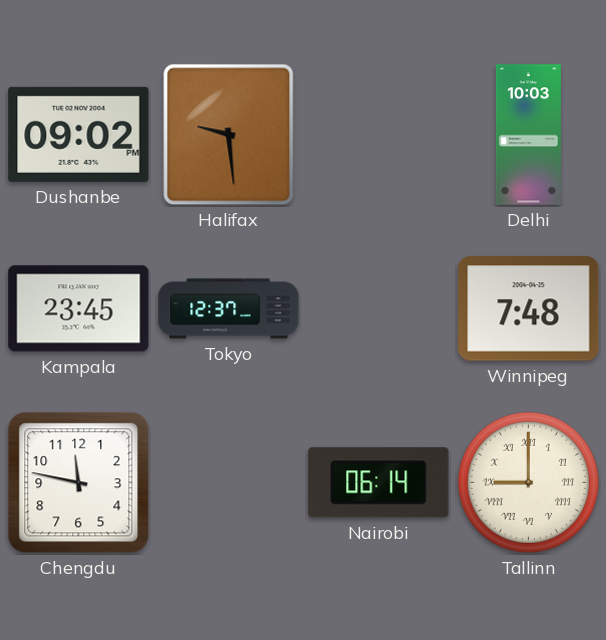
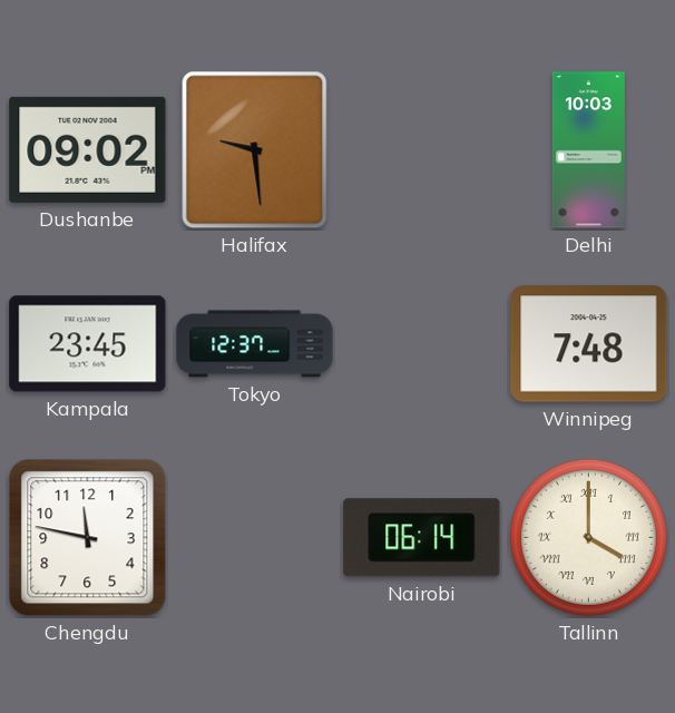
Tallinn: 9:00 -> 4:00 (588, 537)
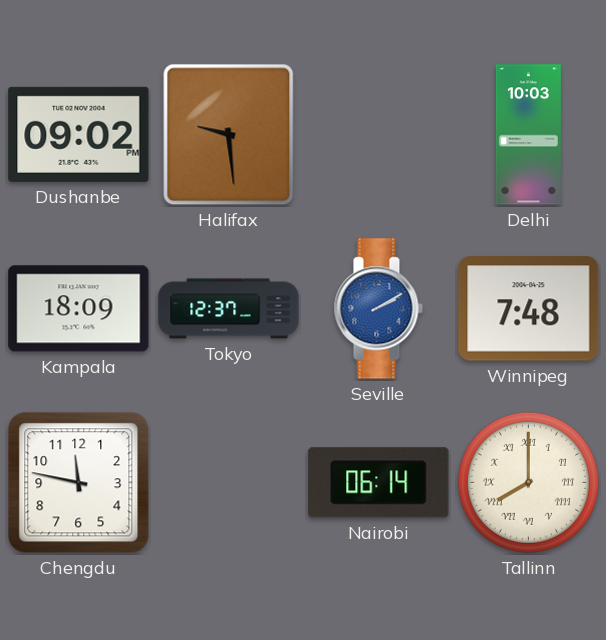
Kampala: 23:45 -> 18:09 (79, 309)
Seville: none -> 2:10 (378, 309)
Tallinn: 4:00 -> 8:00 (528, 482)
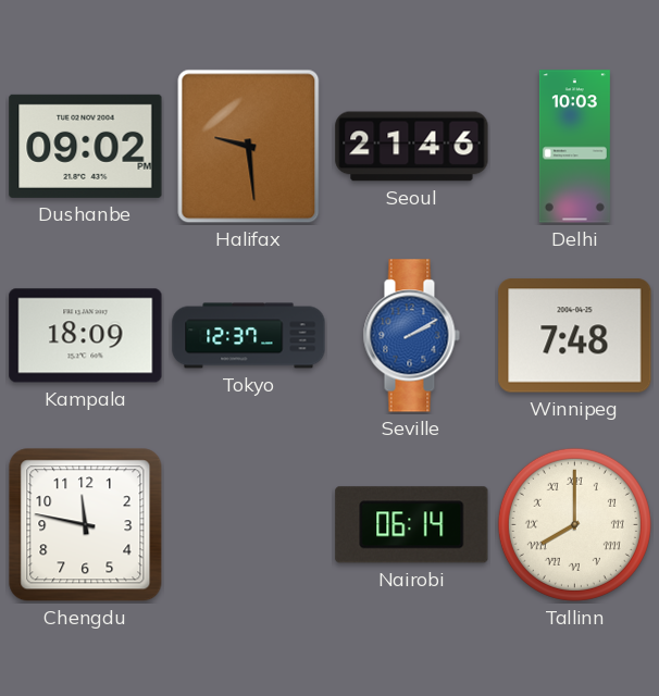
Seoul: none -> 21:46 (412, 147)
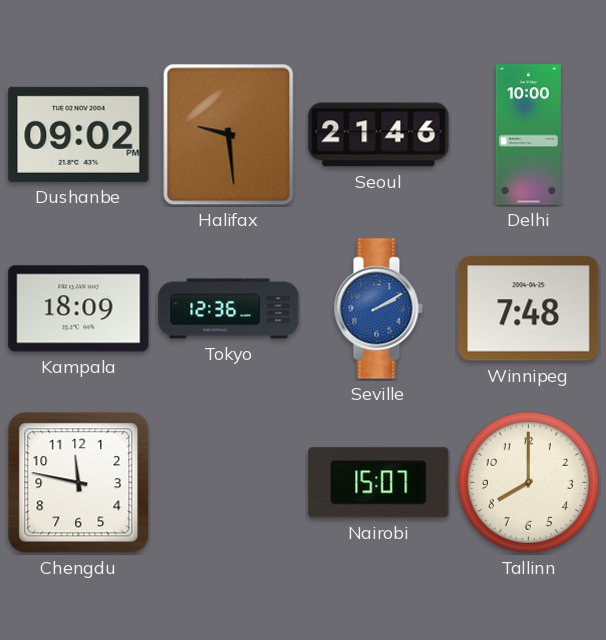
Delhi: 10:03 -> 10:00 (528, 135)
Tokyo: 12:37 -> 12:36 (229, 309)
Nairobi: 06:14 -> 15:07 (379, 483)
Tallinn numerals: Roman -> Arabic (528, 482)
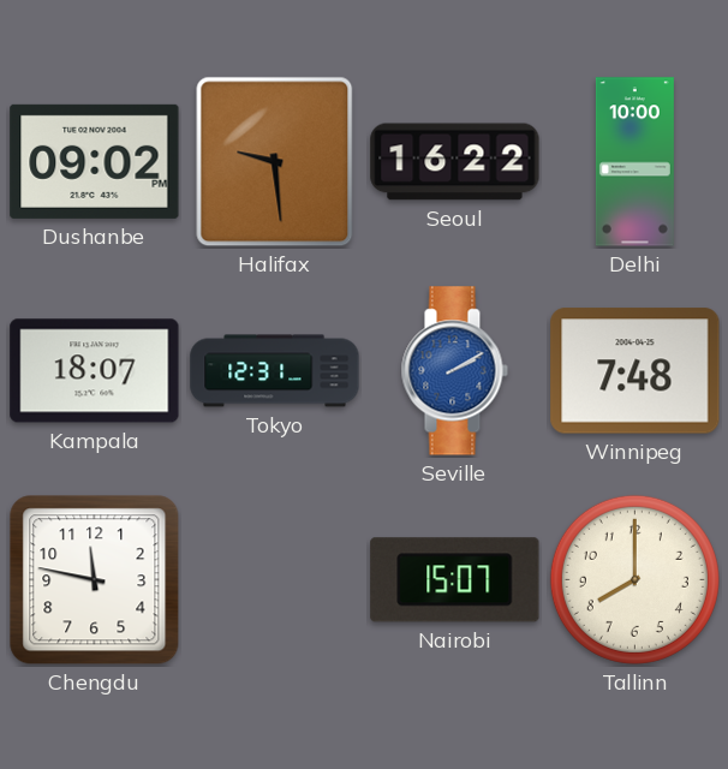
Seoul: 21:46 -> 16:22 (455, 162)
Kampala: 18:09 -> 18:07 (95, 371)
Tokyo: 12:36 -> 12:31 (275, 371)
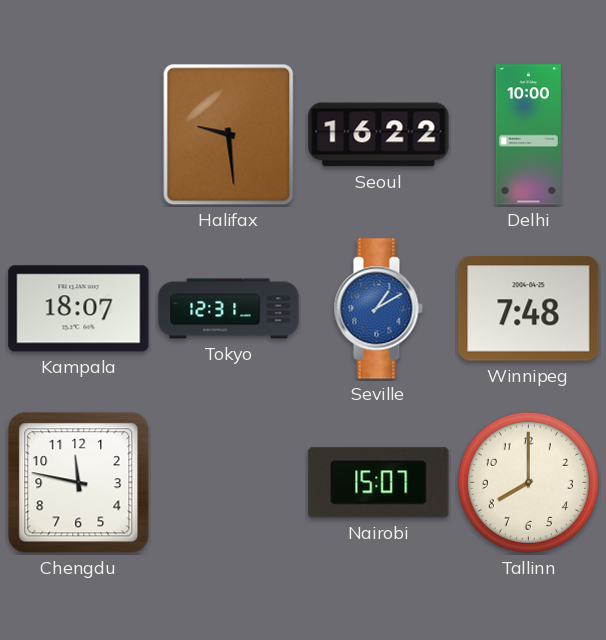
Dushanbe: 09:02 -> none (95, 161)
Seville: 2:10 -> 1:10 (378, 309)
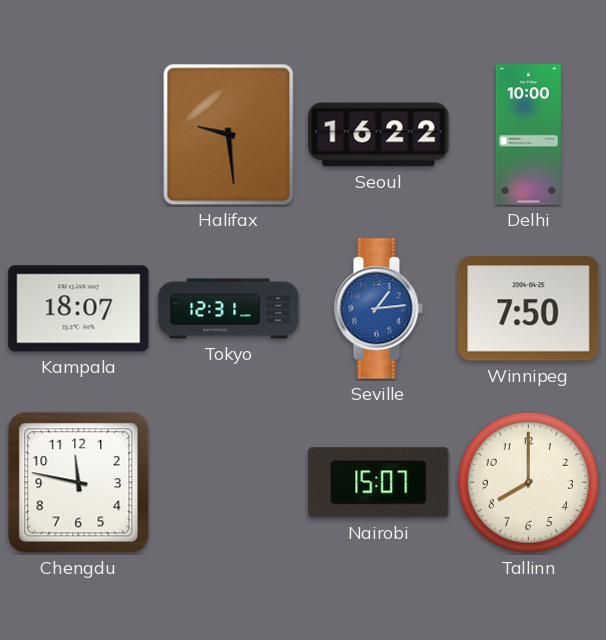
Seville: 1:10 -> 1:14 (378, 309)
Winnipeg: 7:48 -> 7:50 (529, 309)
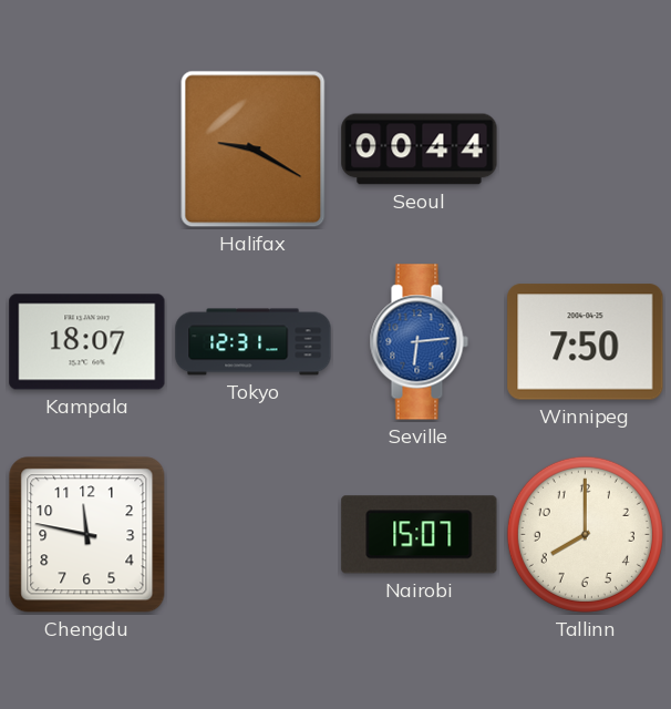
Halifax: 9:29 -> 9:20 (254, 150)
Seoul: 16:22 -> 00:44 (420, 150)
Delhi: 10:00 -> none (528, 135)
Seville: 1:14 -> 6:14 (419, 342)
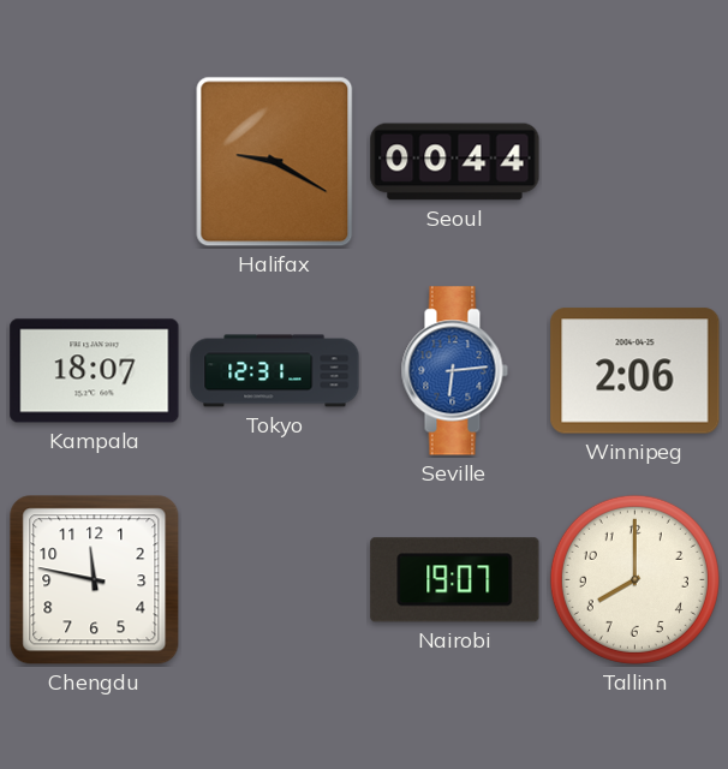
Winnipeg: 7:50 -> 2:06 (635, 371)
Nairobi: 15:07 -> 19:07 (455, 580)
